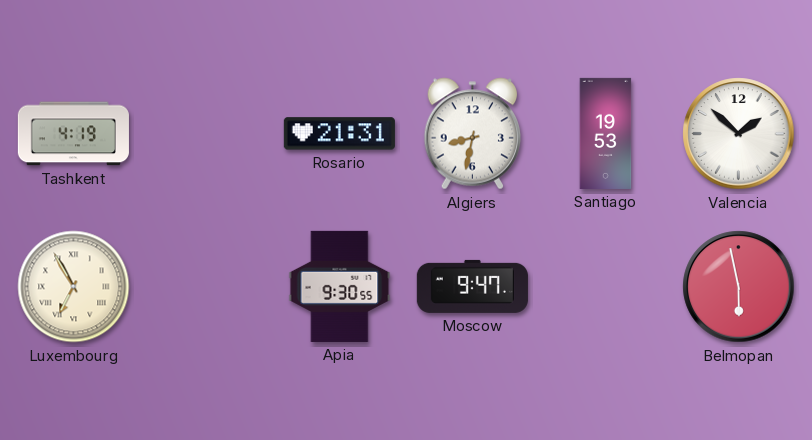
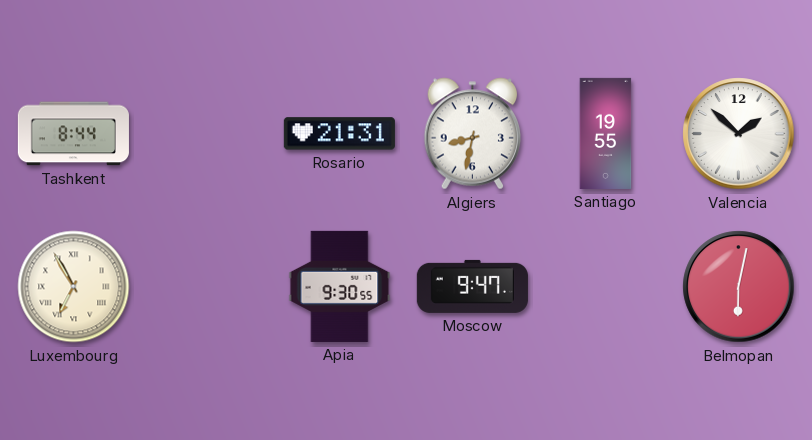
Tashkent: 4:19 -> 8:44 (73, 134)
Santiago: 19:53 -> 19:55 (606, 133)
Belmopan: 5:58 -> 6:02 (739, 287)
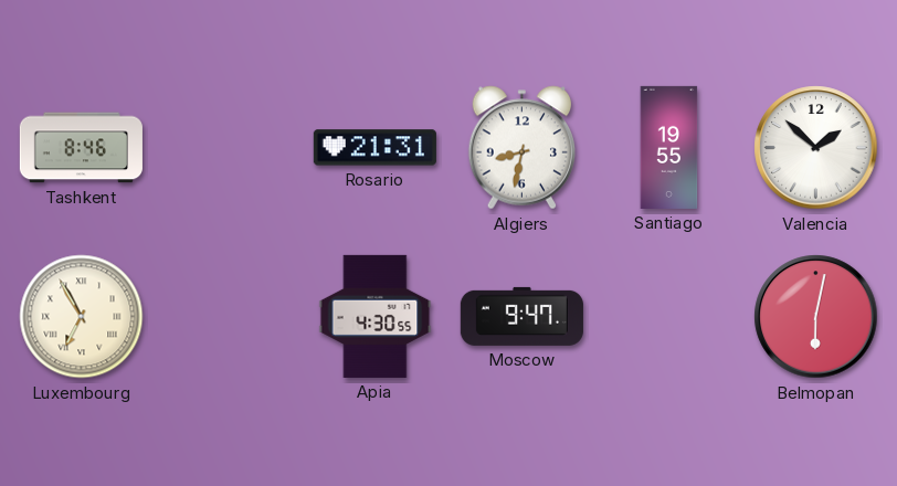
Tashkent: 8:44 -> 8:46 (81, 148)
Apia: 9:30 -> 4:30 (376, 316)
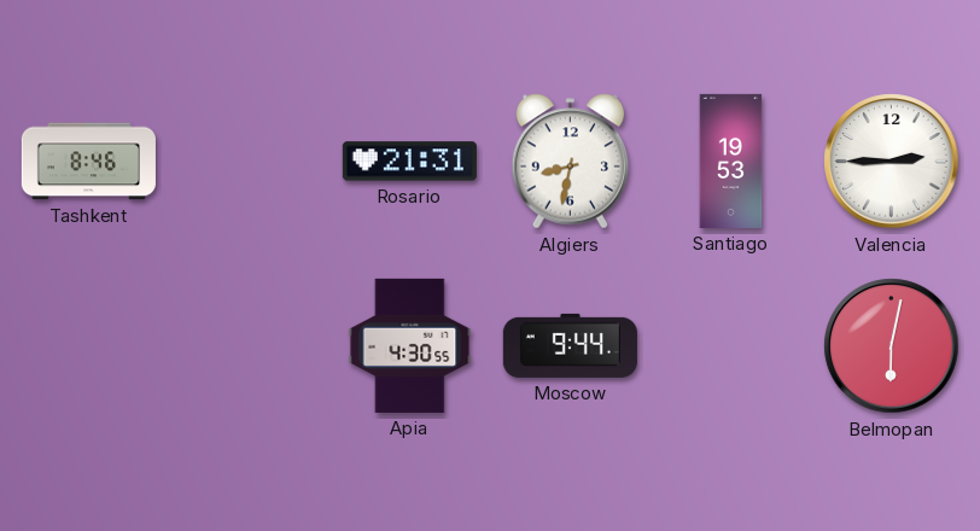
Santiago: 19:55 -> 19:53 (731, 161)
Valencia: 1:52 -> 2:45 (892, 162)
Luxembourg: 6:55 -> none (82, 317)
Moscow: 9:47 -> 9:44 (570, 345)
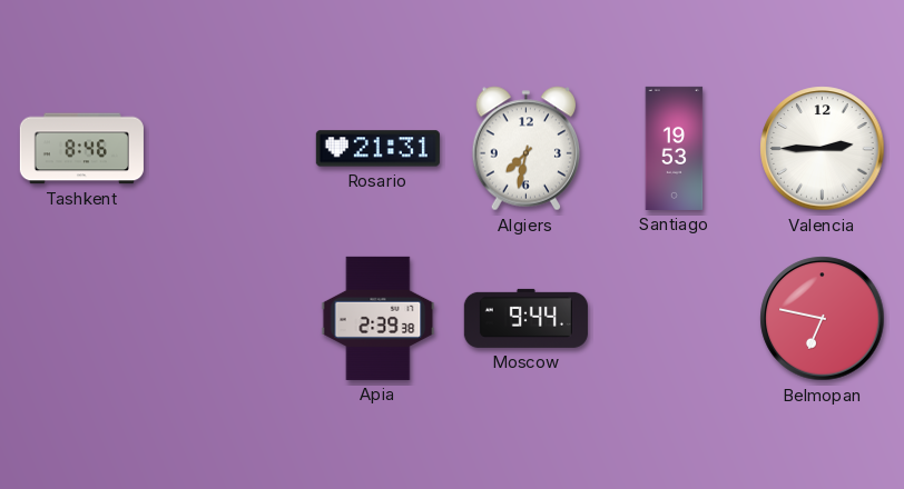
Algiers: 8:32 -> 7:32 (527, 149)
Apia: 4:30 -> 2:39 (379, 318)
Belmopan: 6:02 -> 6:47 (823, 319)
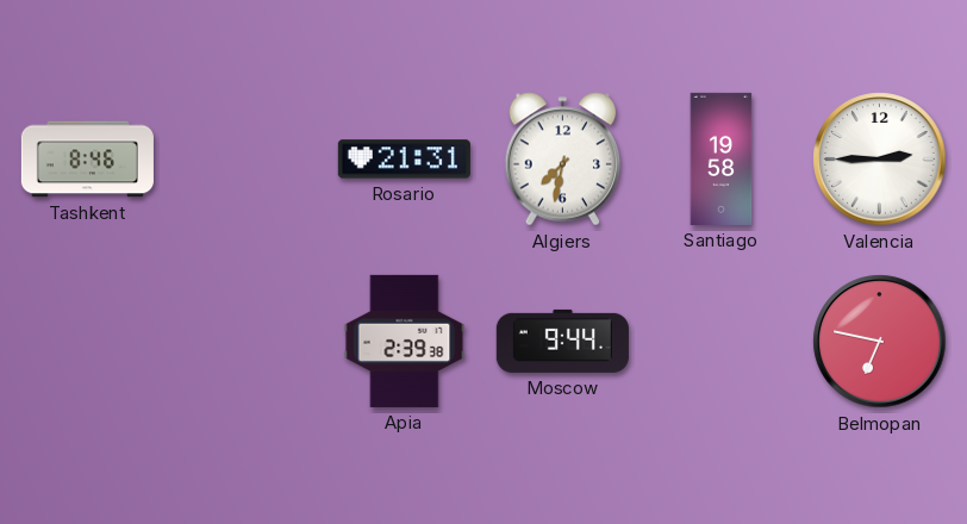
Santiago: 19:53 -> 19:58 (722, 158)
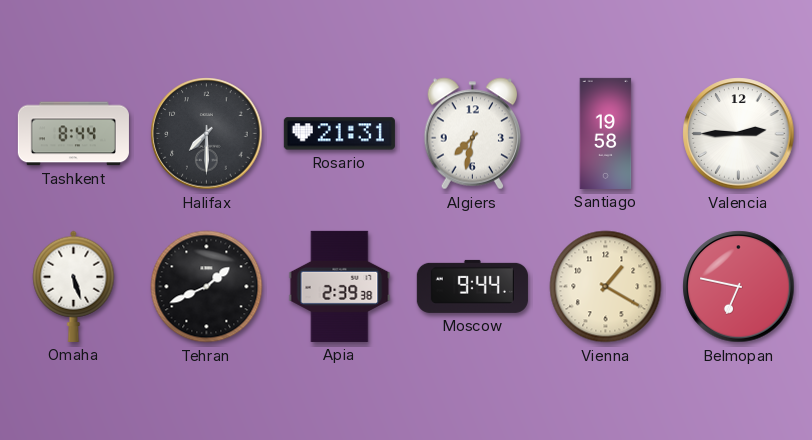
Tashkent: 8:46 -> 8:44 (73, 134)
Halifax: none -> 7:30 (207, 134)
Omaha: none -> 5:27 (74, 286)
Tehran: none -> 1:41 (207, 287)
Vienna: none -> 1:20 (606, 287)
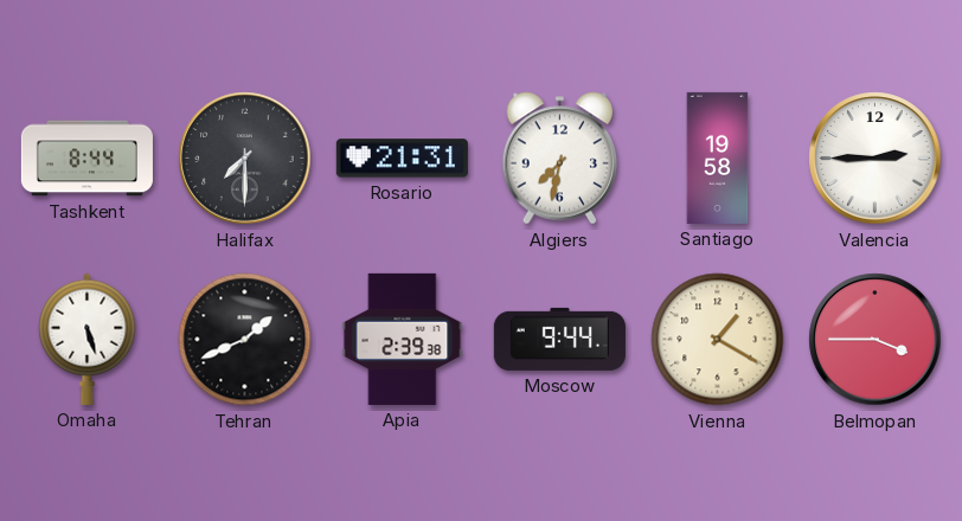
Belmopan: 6:47 -> 3:45 (876, 340)
